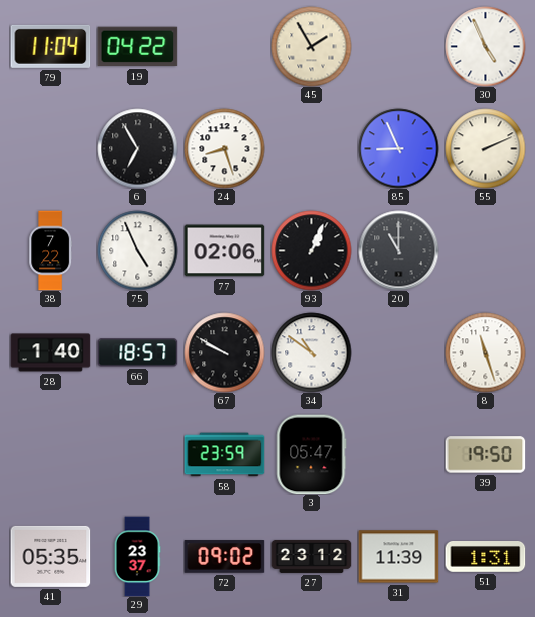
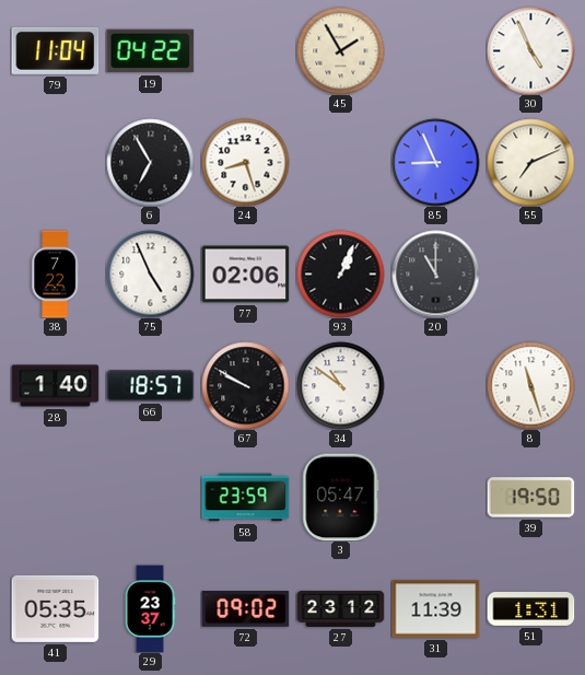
55: 2:11 -> 7:11 (530, 162)
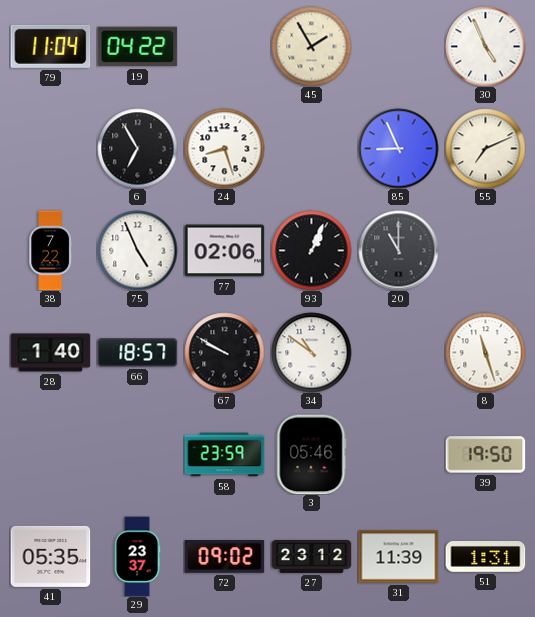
3: 05:47 -> 05:46 (312, 454)
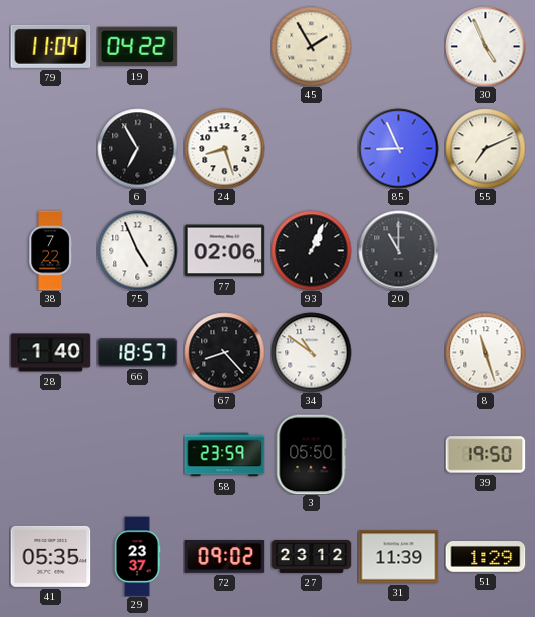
67: 9:50 -> 8:23 (224, 352)
3: 05:46 -> 05:50 (312, 454)
51: 1:31 -> 1:29 (485, 557)
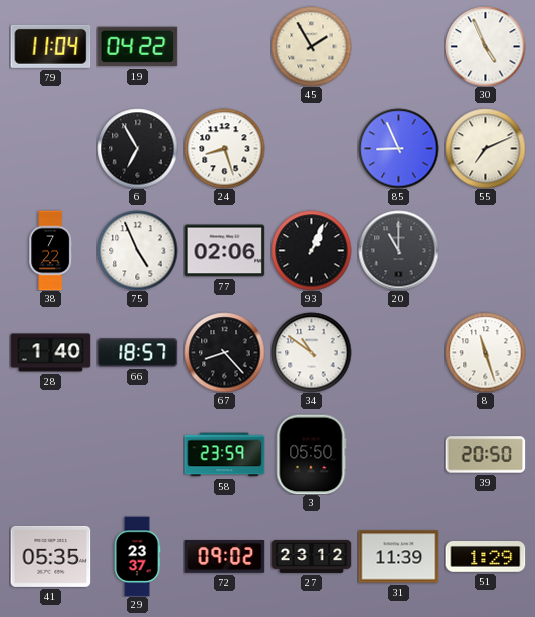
39: 19:50 -> 20:50 (485, 455)
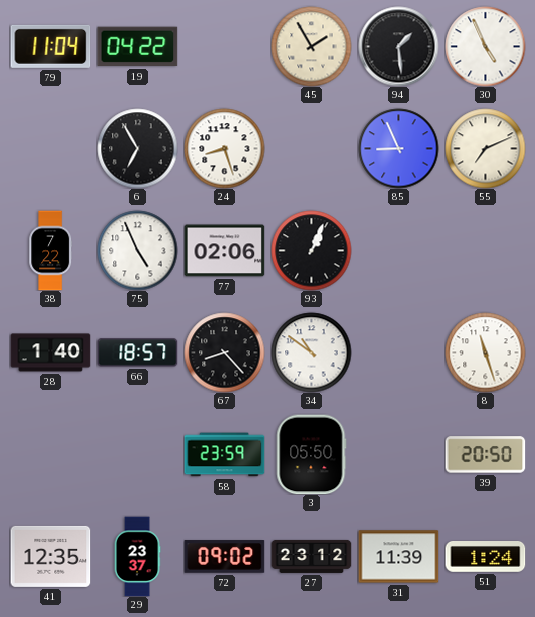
94: none -> 1:29 (398, 46)
20: 11:00 -> none (398, 250)
41: 05:35 -> 12:35 (50, 556)
51: 1:29 -> 1:24 (485, 557)
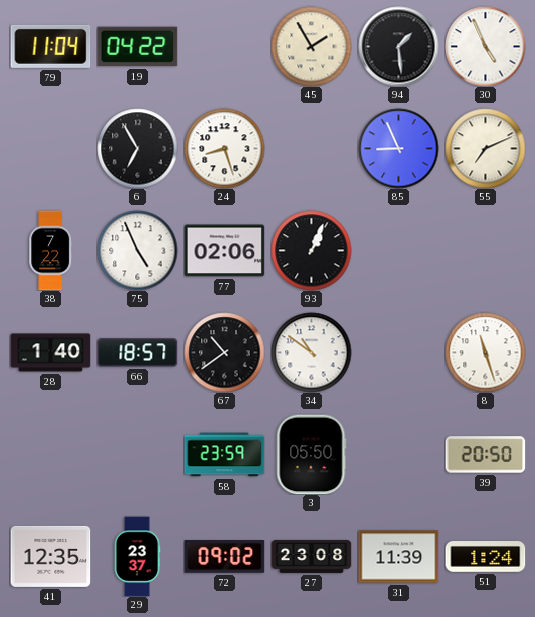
67: 8:23 -> 10:39 (224, 352)
27: 23:12 -> 23:08 (311, 556)
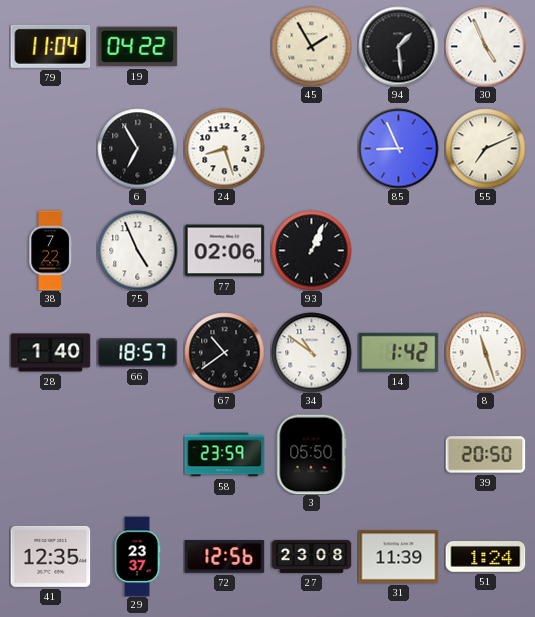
14: none -> 1:42 (398, 352)
72: 09:02 -> 12:56 (224, 557)
